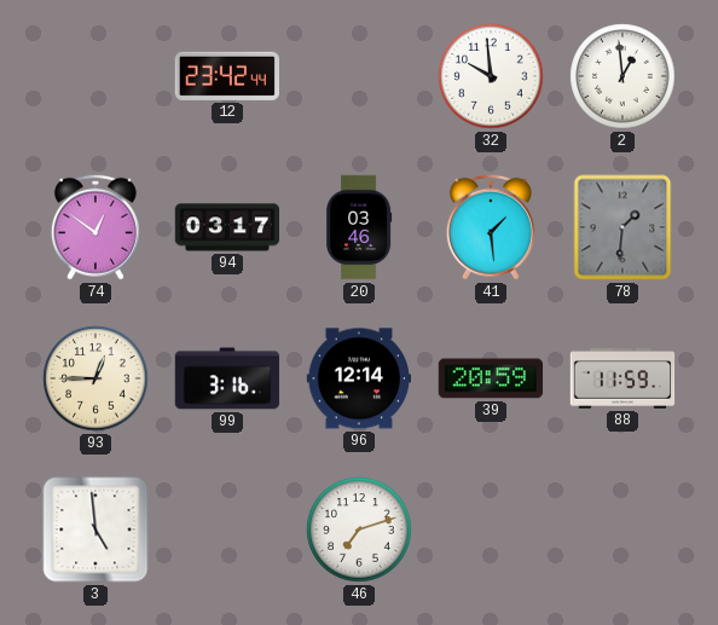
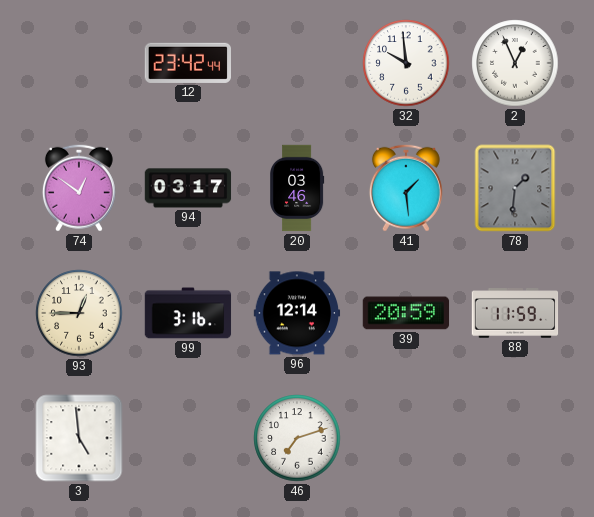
2: 12:59 -> 12:56 (515, 63)
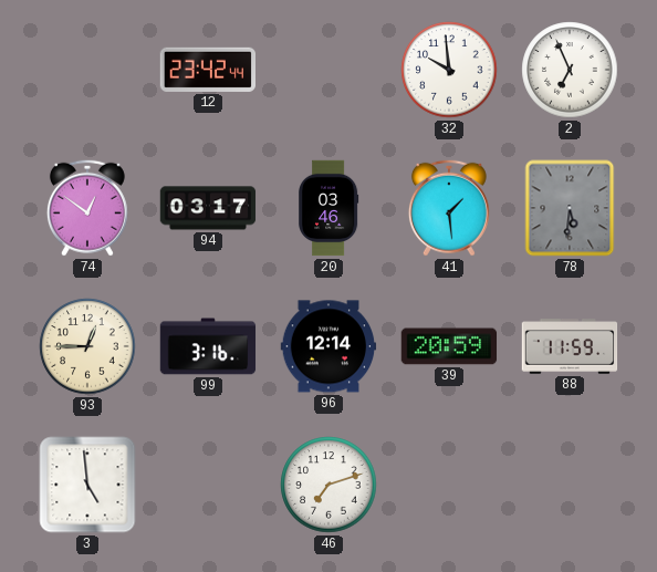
2: 12:56 -> 6:56 (570, 70)
78: 1:31 -> 5:31 (570, 208)
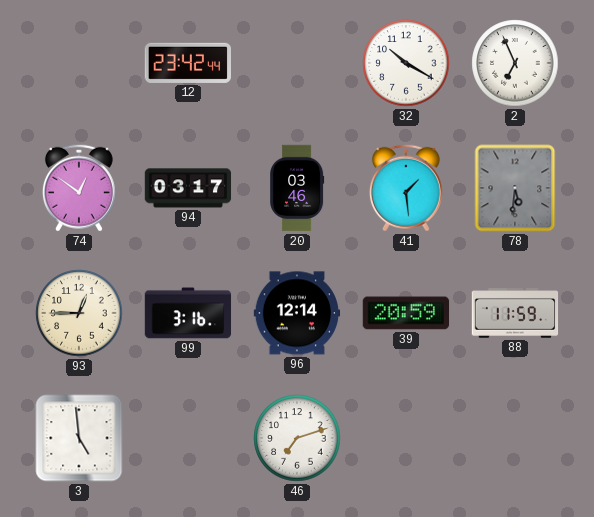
32: 9:59 -> 10:20 (406, 63)
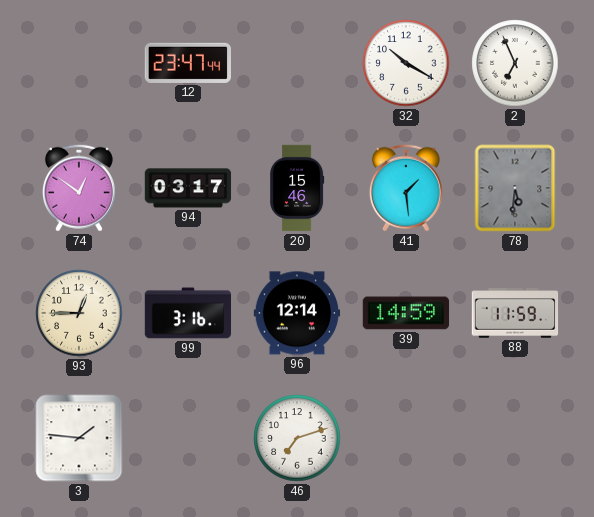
12: 23:42 -> 23:47 (187, 63)
20: 03:46 -> 15:46 (298, 188)
39: 20:59 -> 14:59 (406, 313)
3: 4:59 -> 1:46 (79, 438)
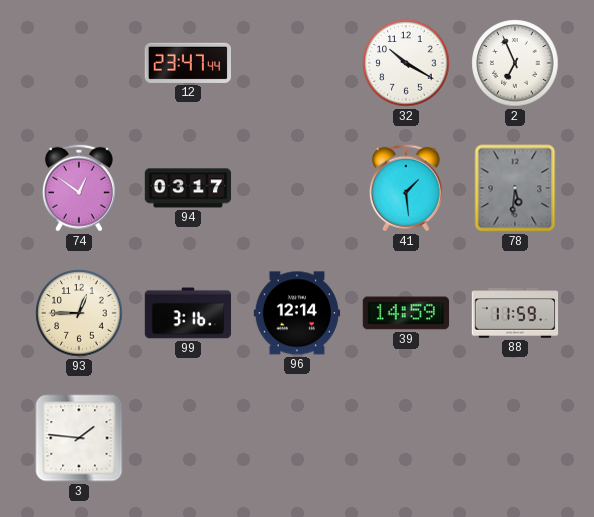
20: 15:46 -> none (298, 188)
46: 7:12 -> none (297, 438)
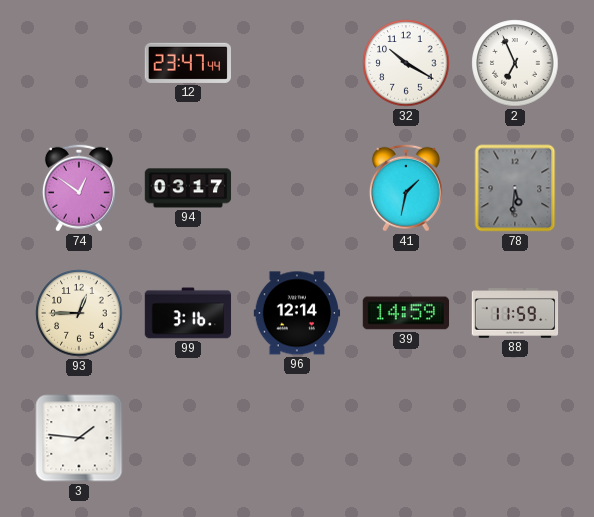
41: 1:29 -> 1:32 (406, 188)
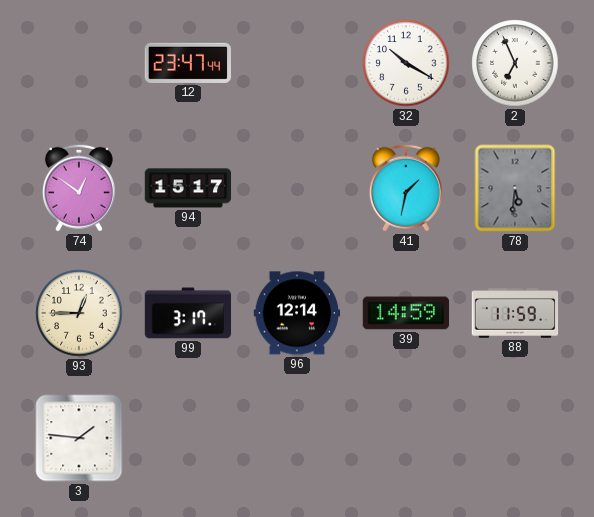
94: 03:17 -> 15:17 (188, 188)
99: 3:16 -> 3:17 (188, 313)
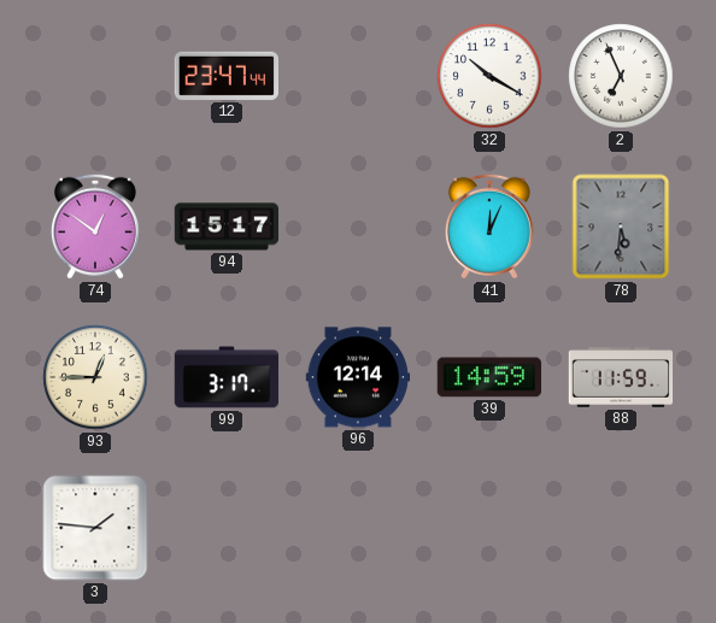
41: 1:32 -> 12:04 (489, 227)
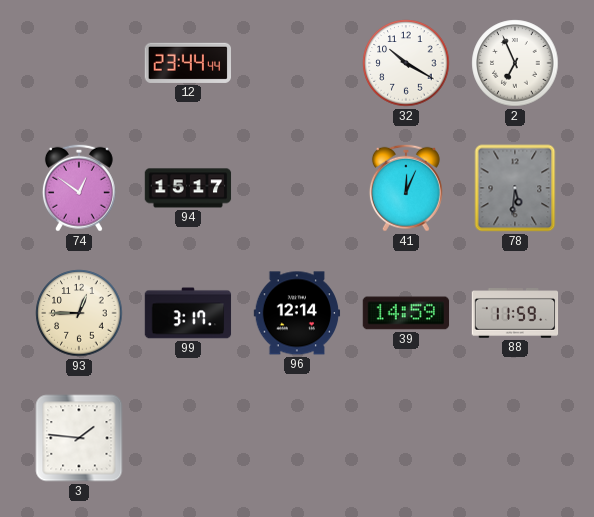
12: 23:47 -> 23:44 (187, 63)
